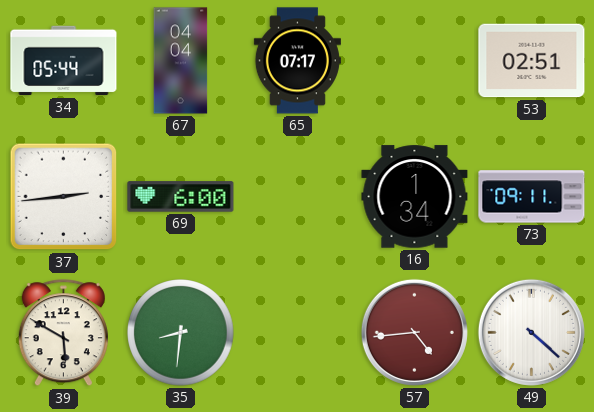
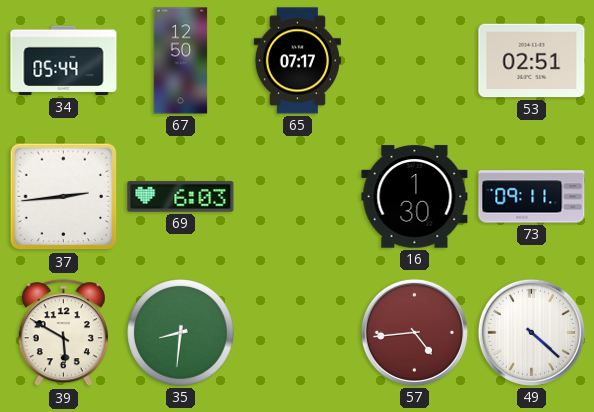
67: 04:04 -> 12:50 (181, 61)
69: 6:00 -> 6:03 (181, 197)
16: 1:34 -> 1:30 (415, 197)
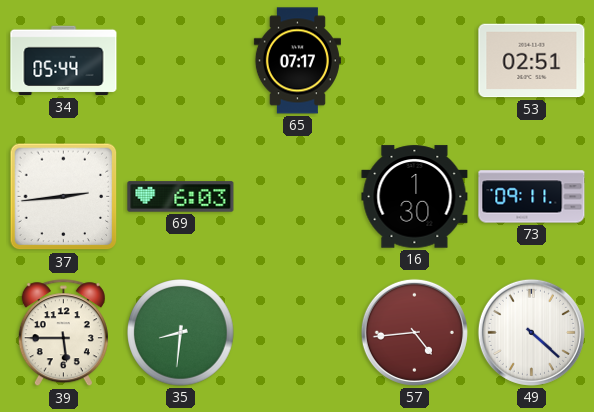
67: 12:50 -> none (181, 61)
39: 5:50 -> 5:45 (63, 333)
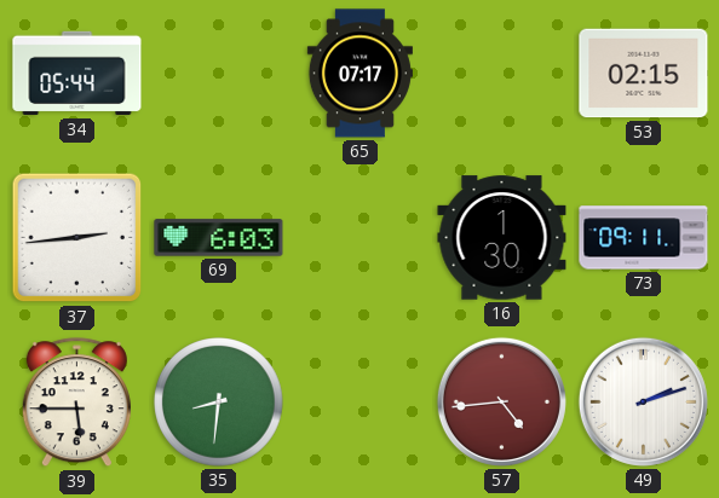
53: 02:51 -> 02:15 (644, 74)
49: 4:22 -> 2:12 (643, 401)
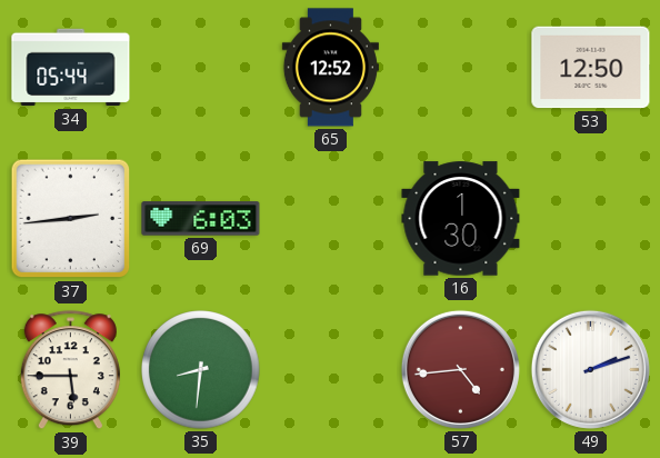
65: 07:17 -> 12:52 (330, 68)
53: 02:15 -> 12:50 (591, 68)
73: 09:11 -> none (644, 238)
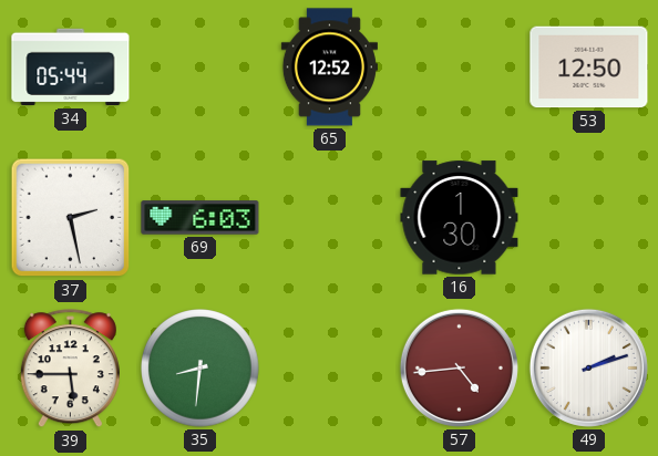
37: 2:44 -> 2:28 (71, 218)
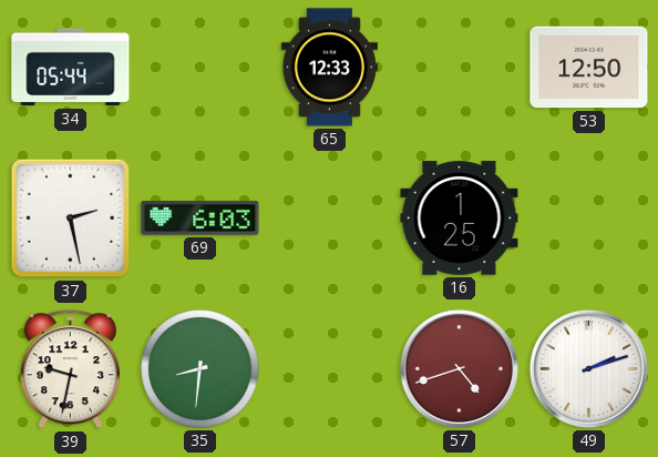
65: 12:52 -> 12:33 (329, 68)
16: 1:30 -> 1:25 (460, 219)
39: 5:45 -> 9:32 (70, 369)
57: 4:44 -> 4:42 (459, 368)
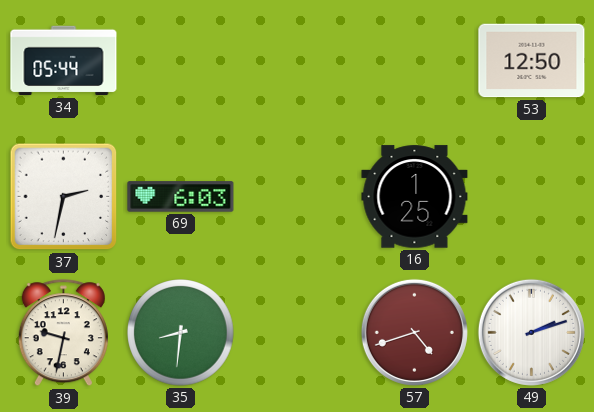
65: 12:33 -> none (329, 68)
37: 2:28 -> 2:32 (64, 197)
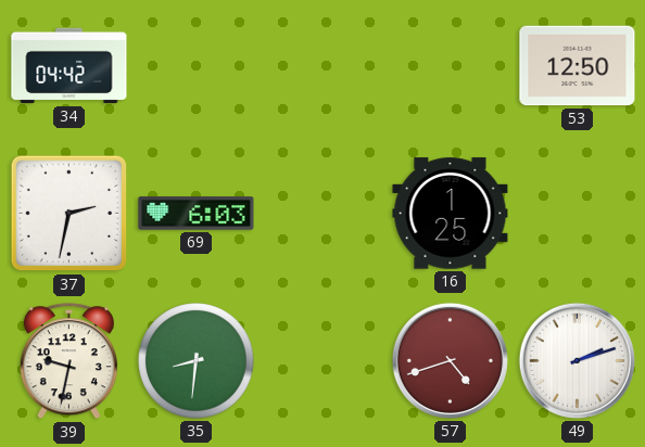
34: 05:44 -> 04:42 (69, 66)
